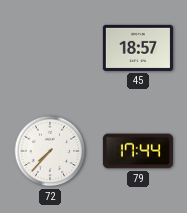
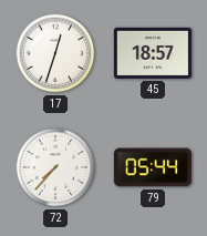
17: none -> 12:33 (55, 53)
79: 17:44 -> 05:44 (153, 167)
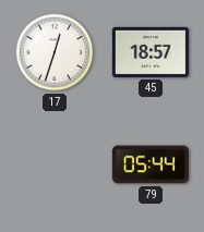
72: 7:37 -> none (55, 167)
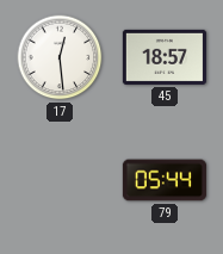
17: 12:33 -> 12:29 (60, 57)
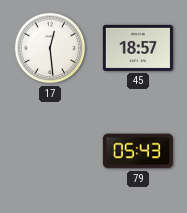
79: 05:44 -> 05:43 (138, 151)
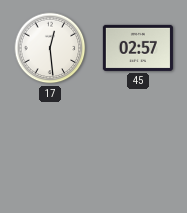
45: 18:57 -> 02:57 (138, 48)
79: 05:43 -> none (138, 151)
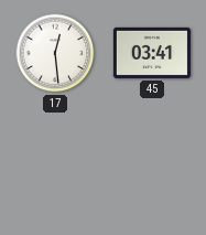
45: 02:57 -> 03:41 (152, 53)
